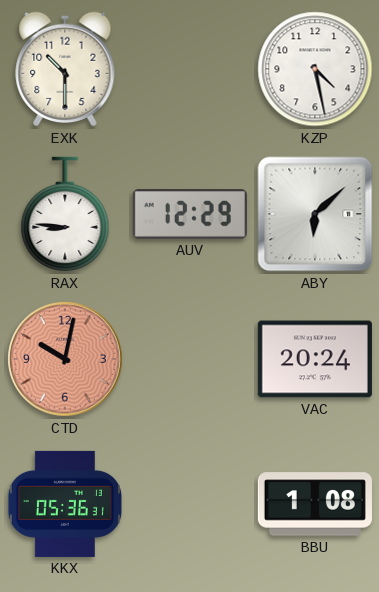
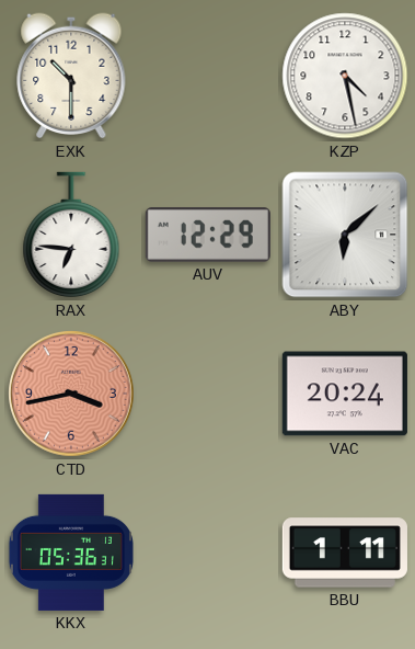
RAX: 8:46 -> 6:46 (71, 235)
CTD: 10:02 -> 3:43 (71, 394)
BBU: 1:08 -> 1:11 (345, 553)
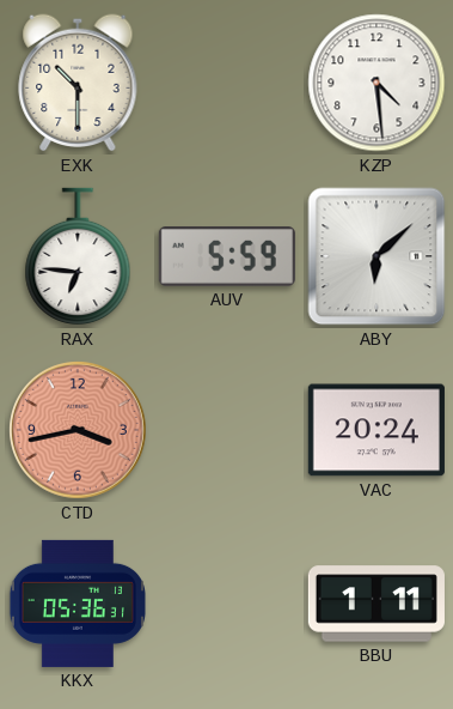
KZP: 4:28 -> 4:29 (377, 83)
AUV: 12:29 -> 5:59 (227, 256)
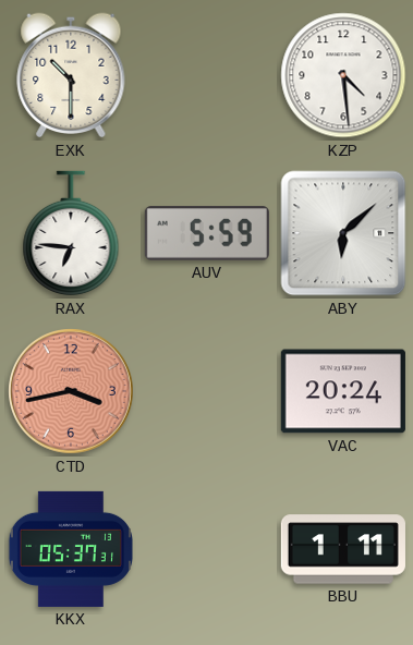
KKX: 05:36 -> 05:37 (71, 549)
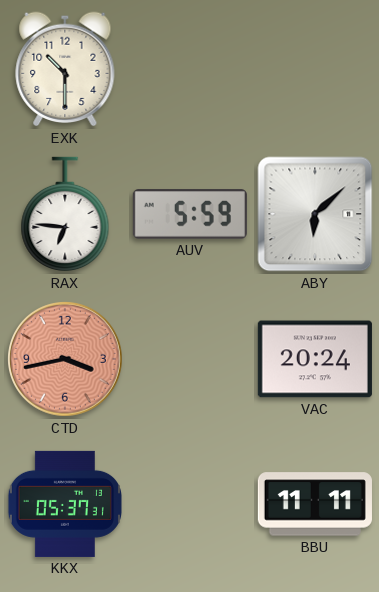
KZP: 4:29 -> none (343, 75)
BBU: 1:11 -> 11:11 (315, 504)
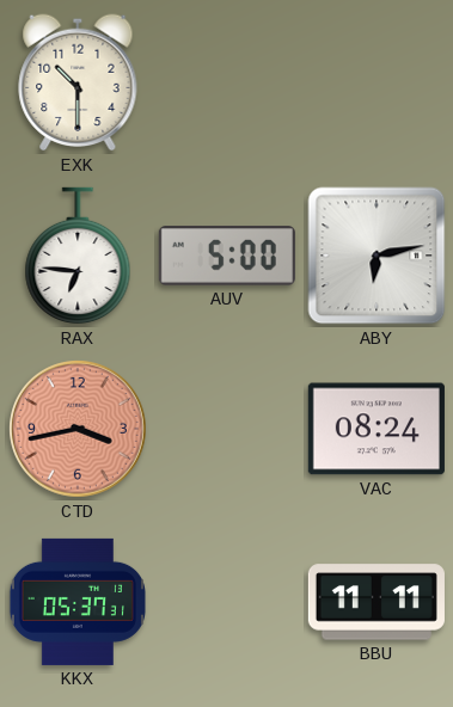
AUV: 5:59 -> 5:00 (227, 256)
ABY: 6:08 -> 6:13 (377, 256)
VAC: 20:24 -> 08:24 (377, 429)
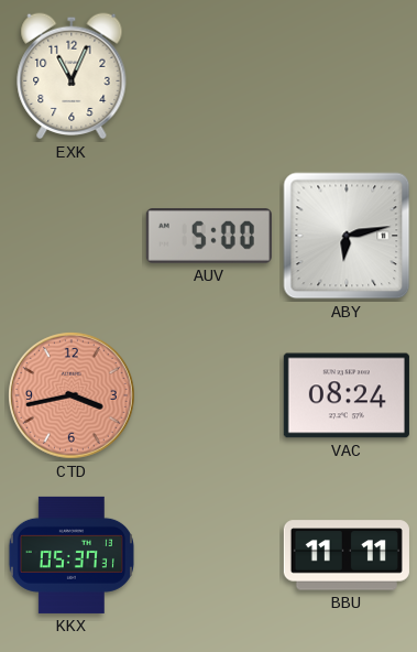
EXK: 10:30 -> 11:04 (72, 76)
RAX: 6:46 -> none (78, 256)
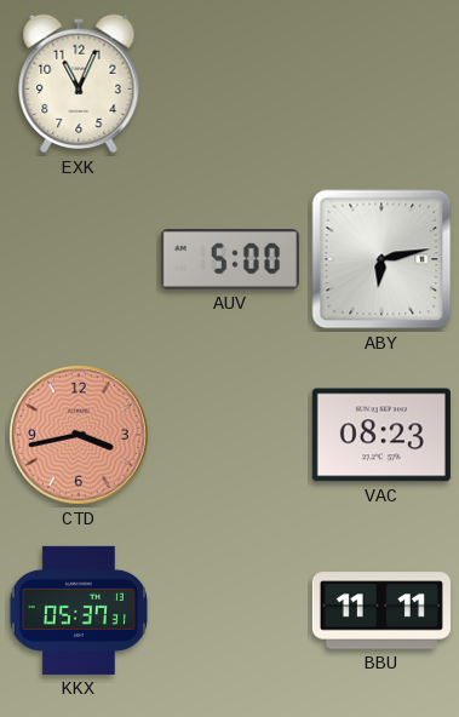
VAC: 08:24 -> 08:23 (381, 435)
